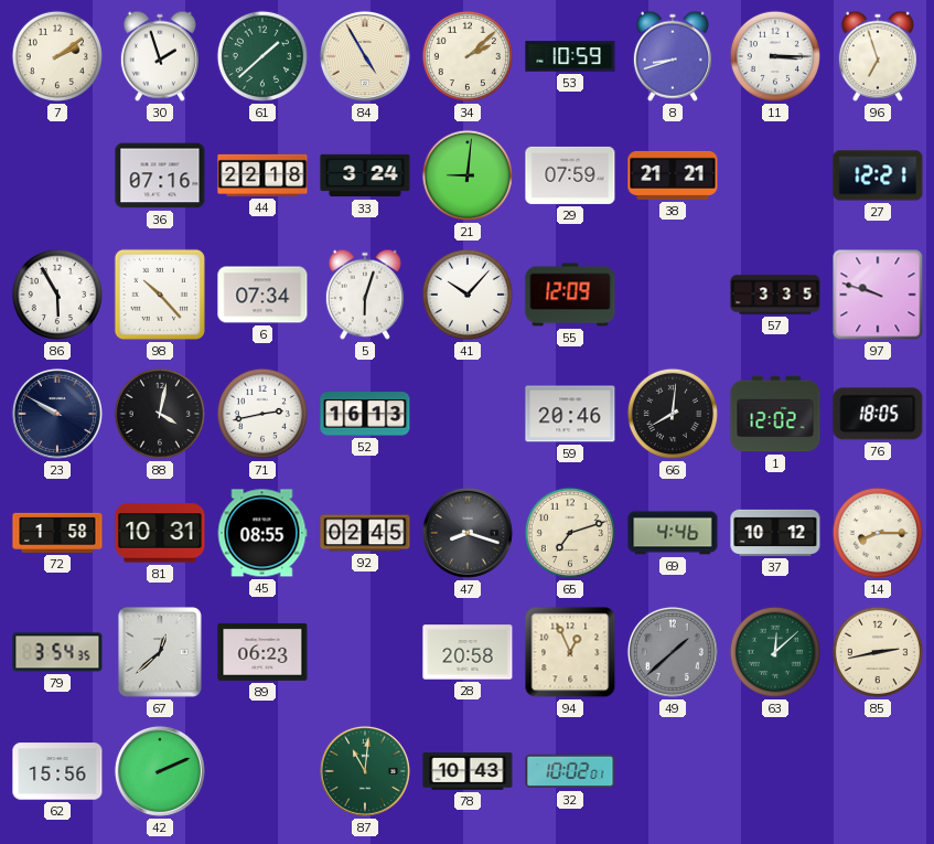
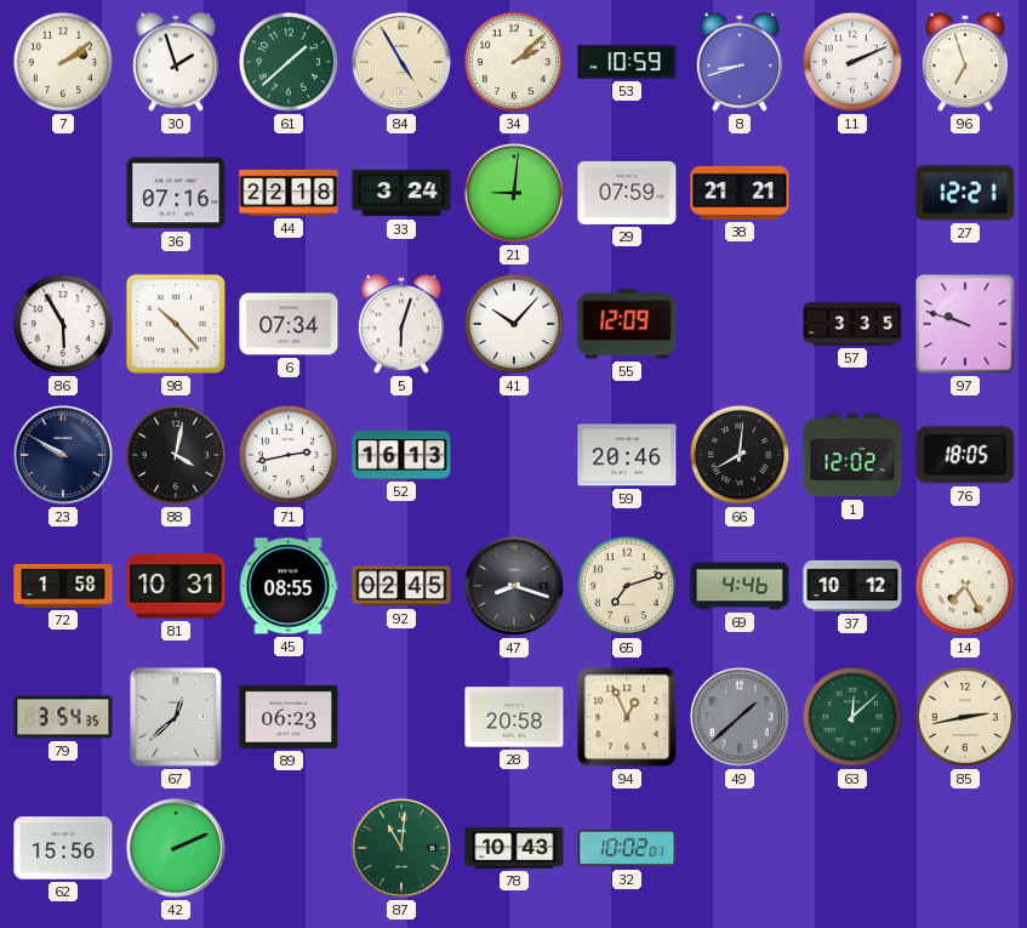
11: 3:15 -> 2:11 (852, 62)
14: 8:15 -> 7:25 (965, 586)
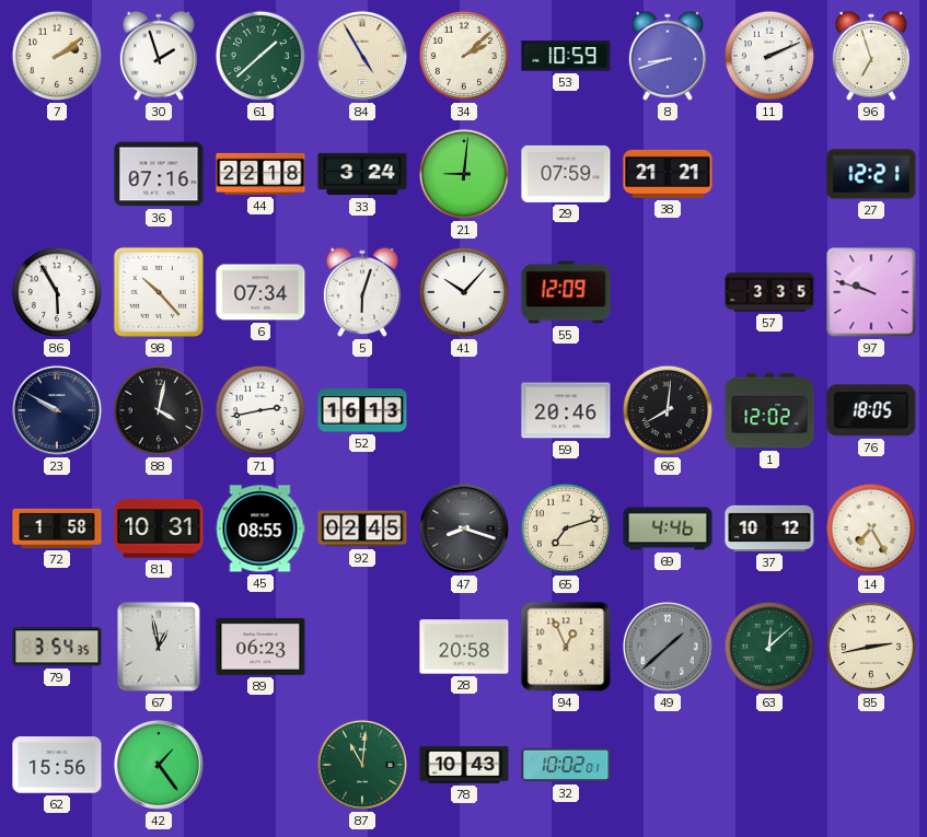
67: 12:38 -> 12:58 (160, 648)
42: 2:11 -> 1:24 (159, 765)
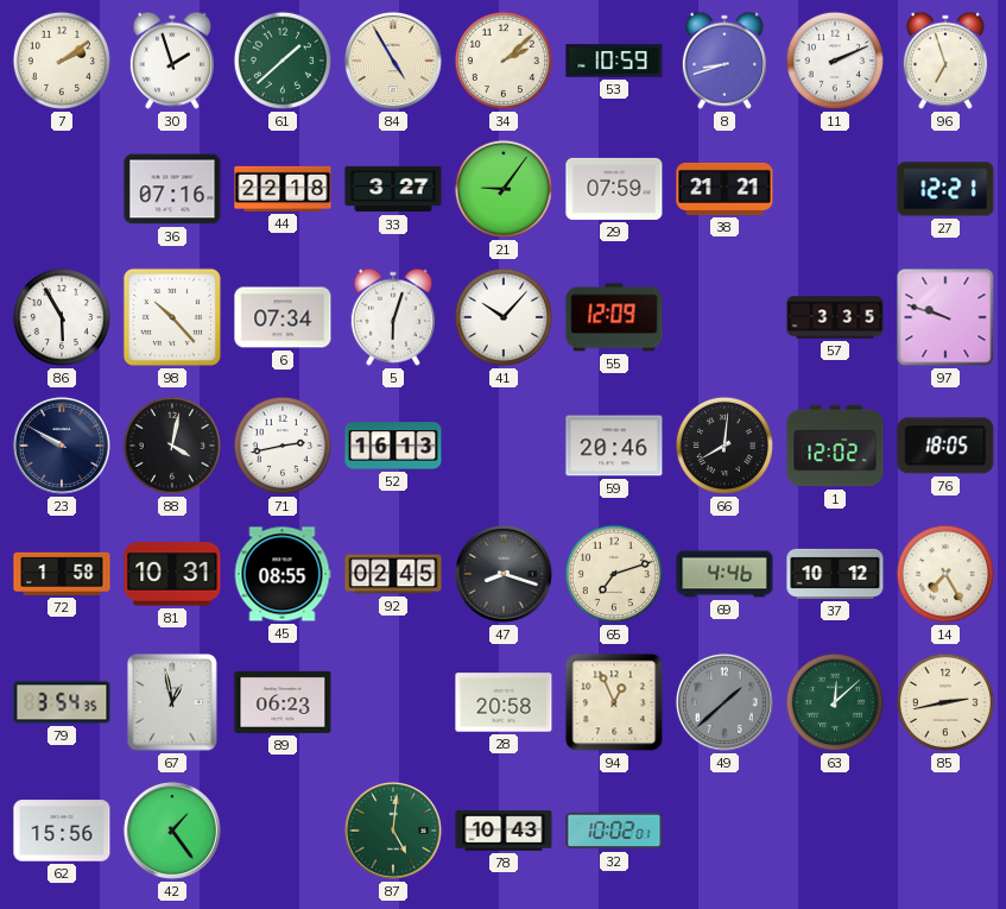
33: 3:24 -> 3:27 (393, 189)
21: 9:01 -> 9:06 (504, 189)
87: 11:01 -> 5:01 (393, 831)
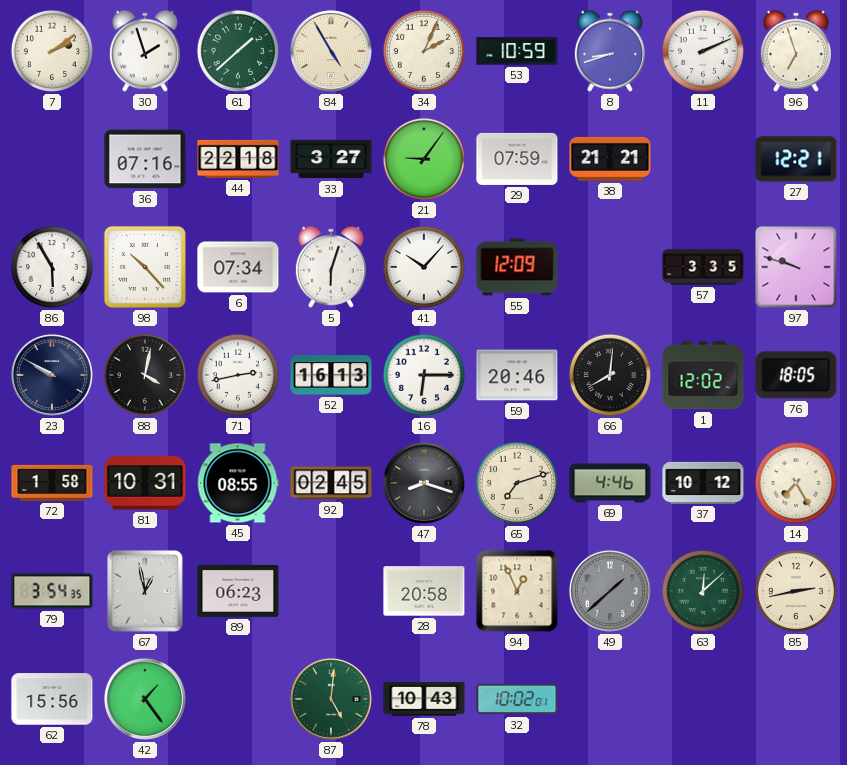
34: 2:08 -> 2:04 (424, 51)
16: none -> 6:15 (424, 375)
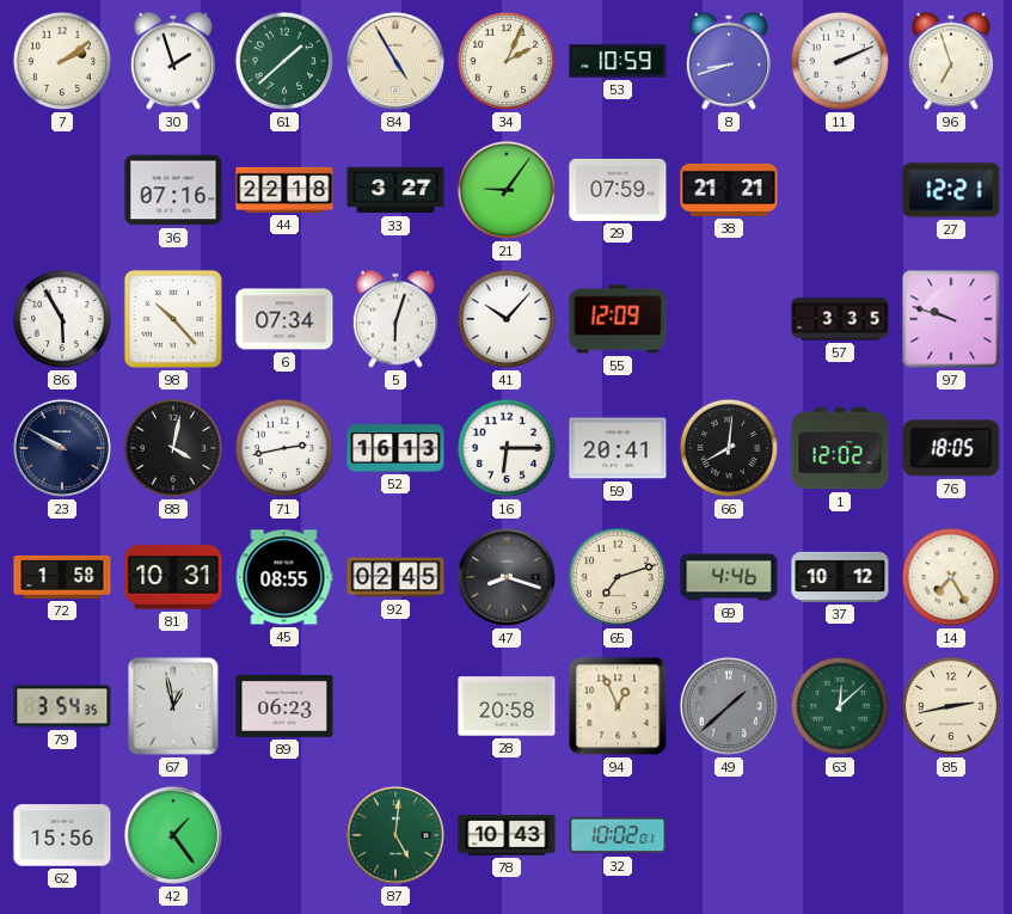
59: 20:46 -> 20:41 (618, 448)
